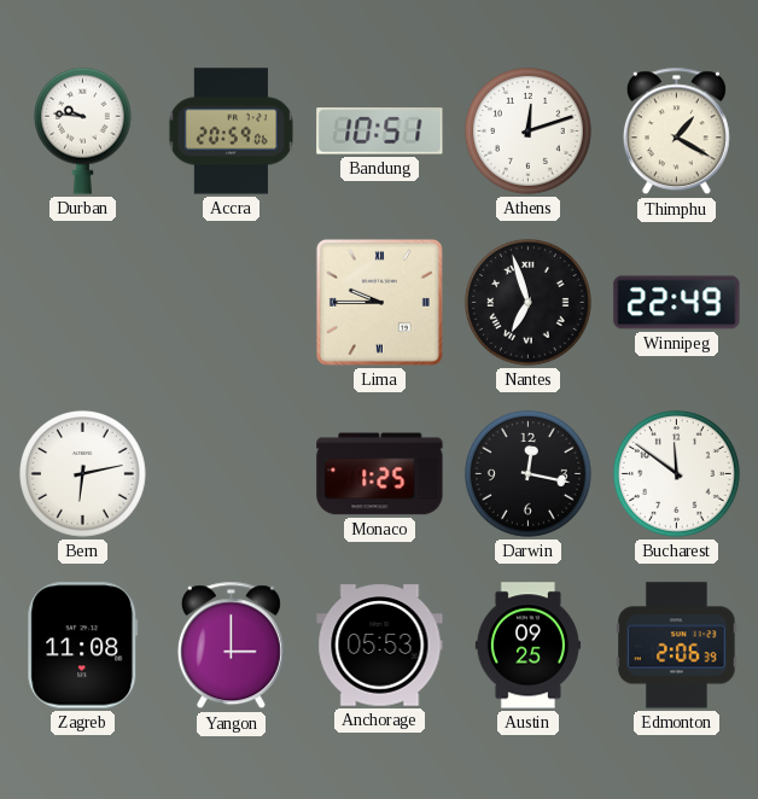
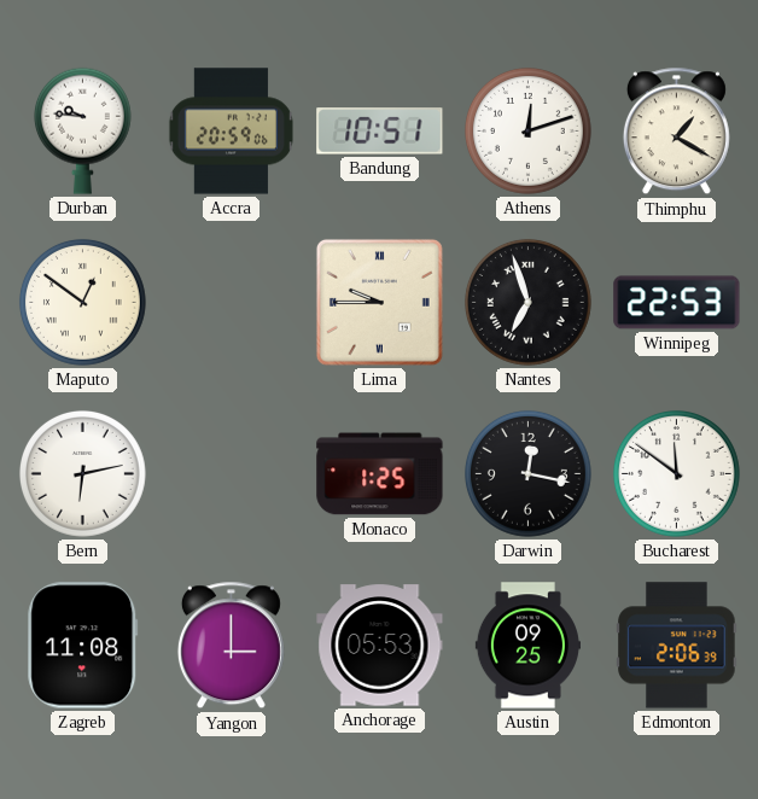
Maputo: none -> 12:51 (82, 302)
Winnipeg: 22:49 -> 22:53 (677, 303)
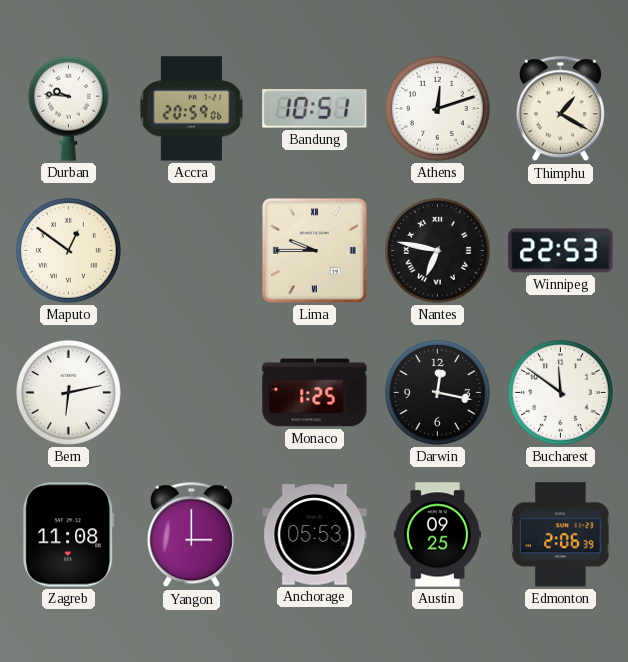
Nantes: 6:57 -> 6:47 (437, 250)
